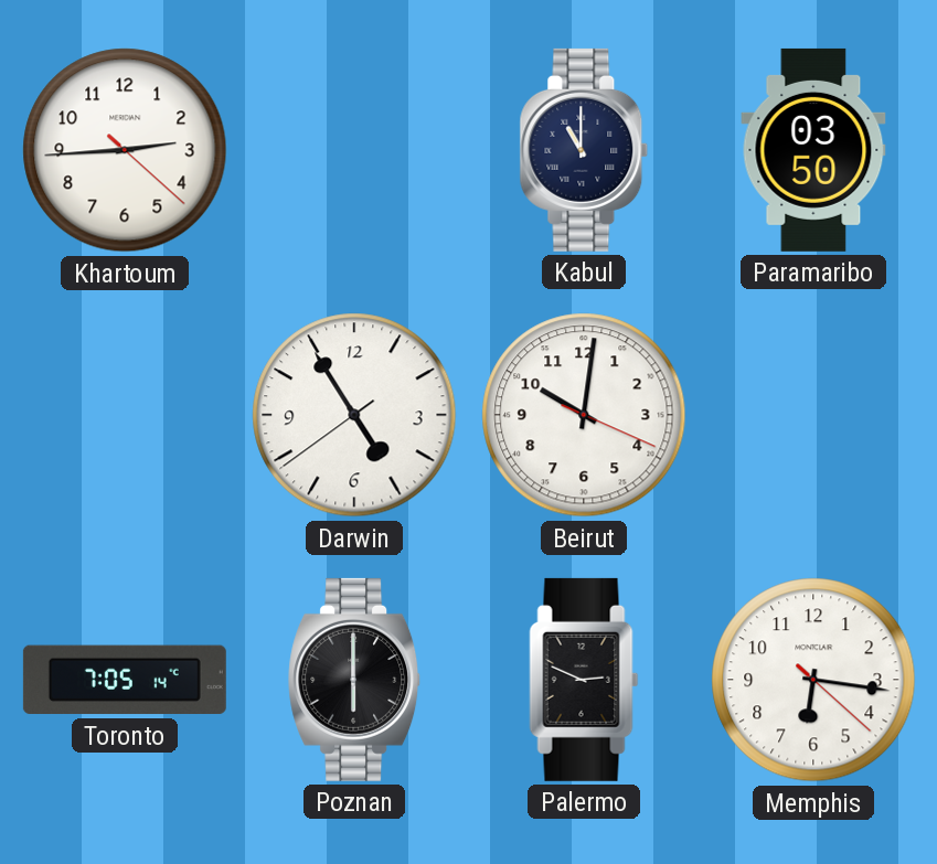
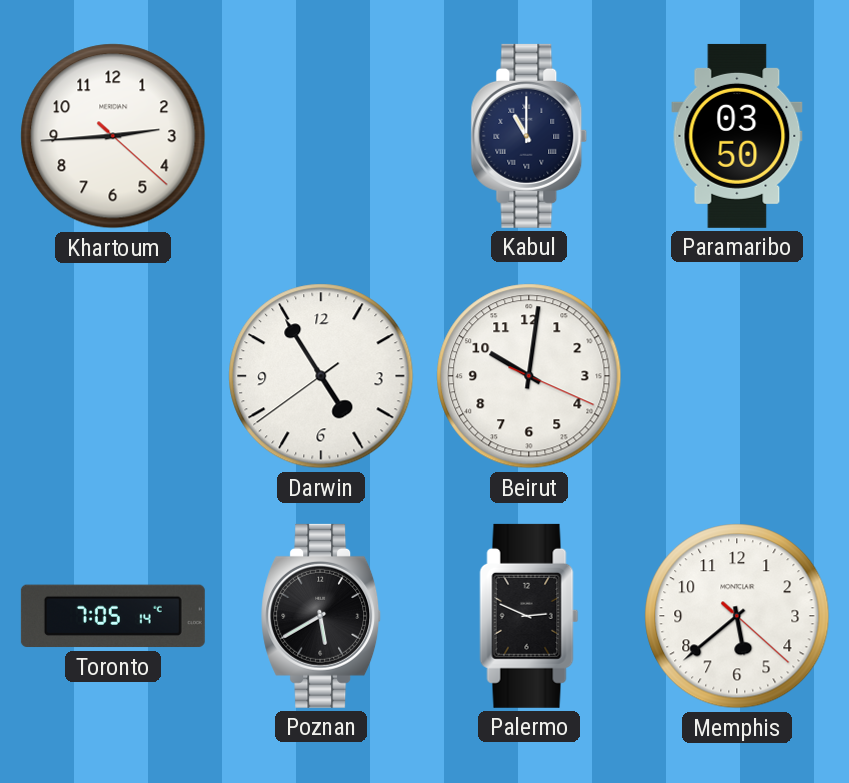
Poznan: 6:00 -> 5:40 (322, 616)
Memphis: 6:16 -> 5:38 (737, 616)
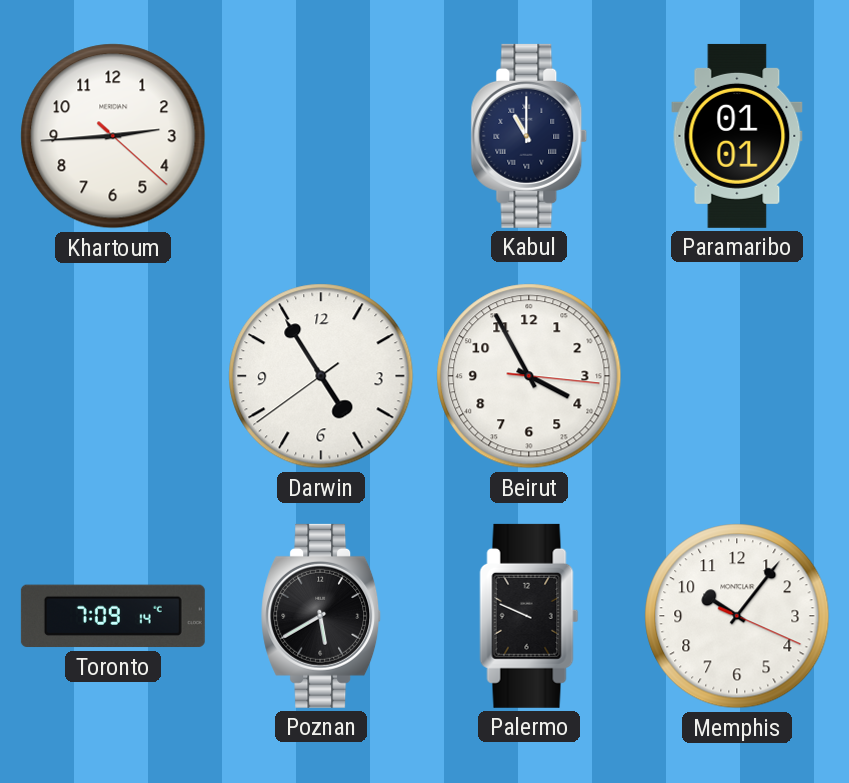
Paramaribo: 03:50 -> 01:01 (737, 136)
Beirut: 10:01 -> 3:55 (529, 376)
Toronto: 7:05 -> 7:09 (113, 616)
Palermo: 2:49 -> 9:49 (529, 616)
Memphis: 5:38 -> 10:06 (737, 616)
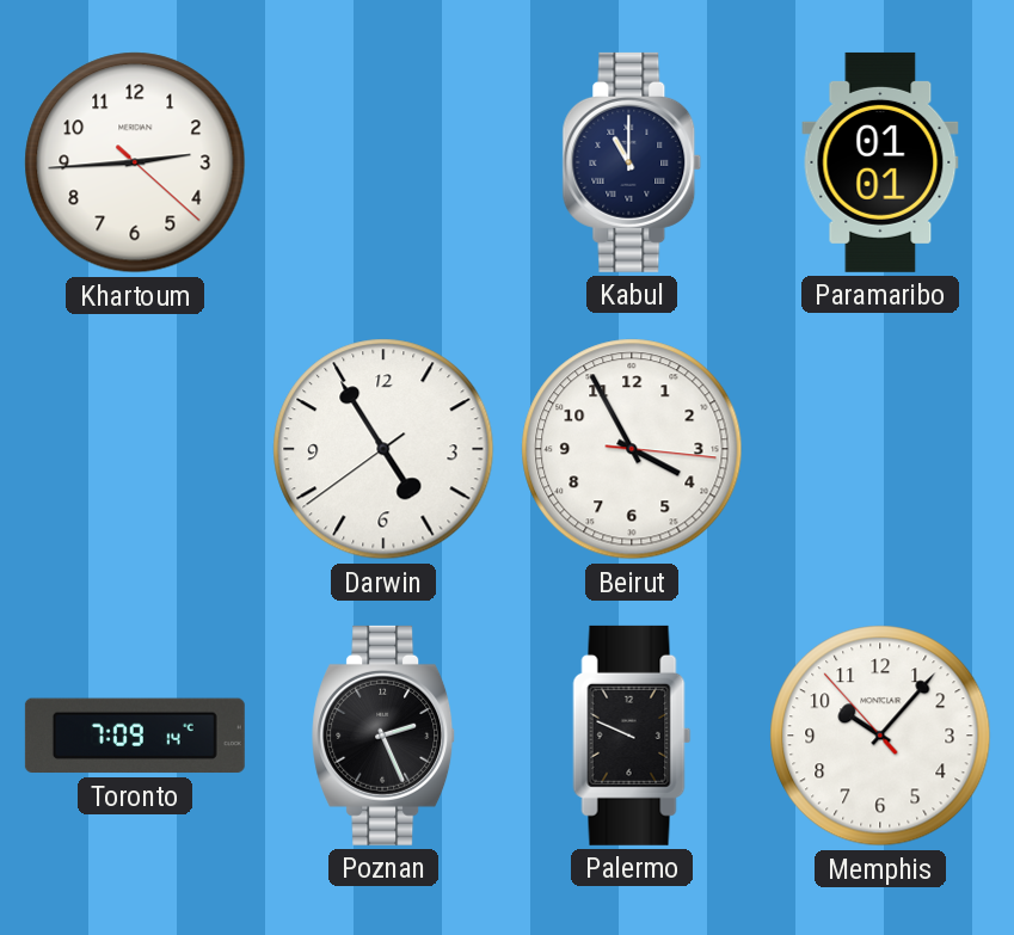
Poznan: 5:40 -> 2:26 (385, 736)
Memphis: 10:06:19 -> 10:06:53 (880, 736)
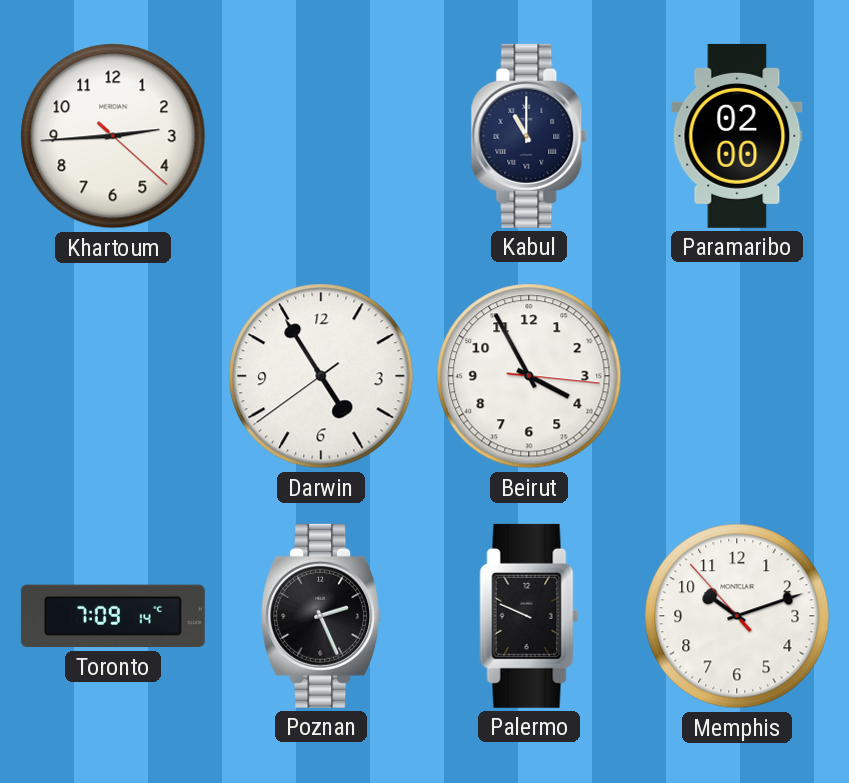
Paramaribo: 01:01 -> 02:00 (737, 136)
Memphis: 10:06 -> 10:11 (737, 616)
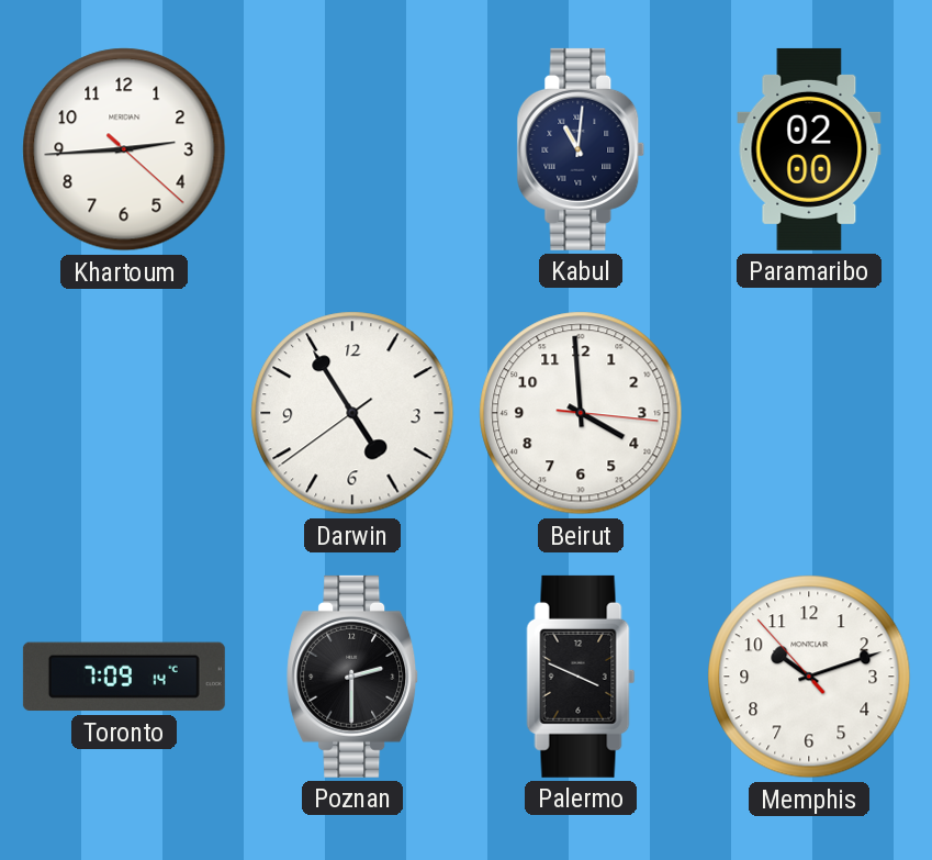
Kabul: 11:00 -> 11:01 (581, 149)
Beirut: 3:55 -> 3:59 (581, 413)
Poznan: 2:26 -> 2:30 (353, 677)
Palermo: 9:49 -> 3:49 (581, 677)
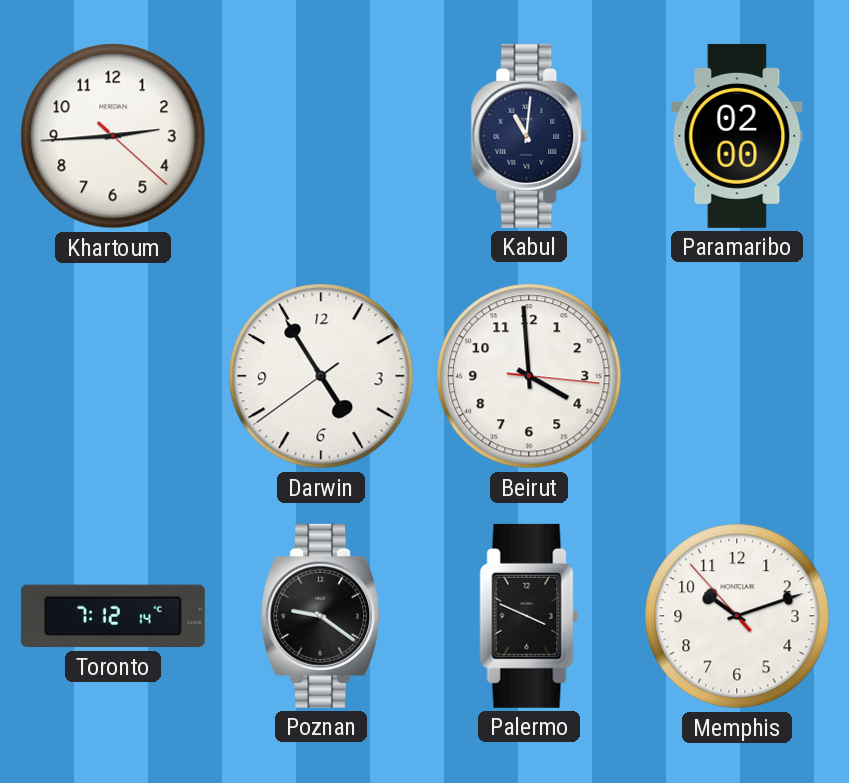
Toronto: 7:09 -> 7:12 (113, 616)
Poznan: 2:30 -> 9:21 (322, 616)
